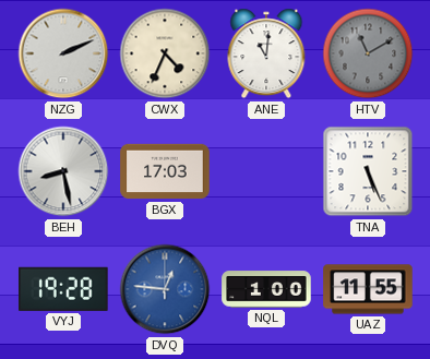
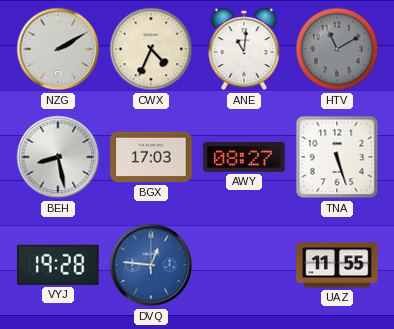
NZG: 2:11 -> 2:10 (58, 49)
AWY: none -> 08:27 (244, 158)
TNA: 5:26 -> 5:27 (337, 157)
NQL: 1:00 -> none (266, 289)
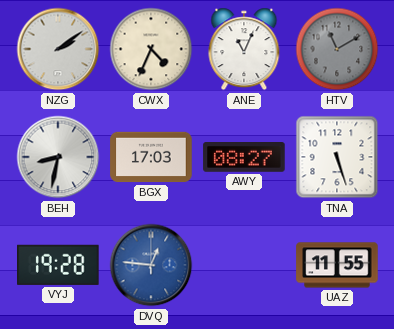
NZG: 2:10 -> 2:09 (58, 49)
ANE: 11:01 -> 11:04 (244, 49)
BEH: 8:28 -> 8:32 (58, 157)
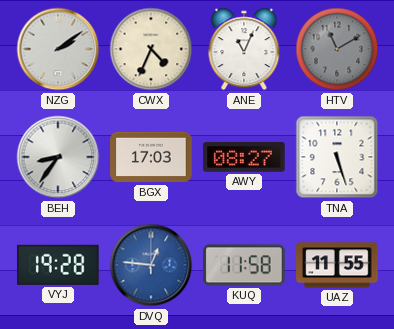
BEH: 8:32 -> 8:36 (58, 157)
KUQ: none -> 11:58 (244, 265)
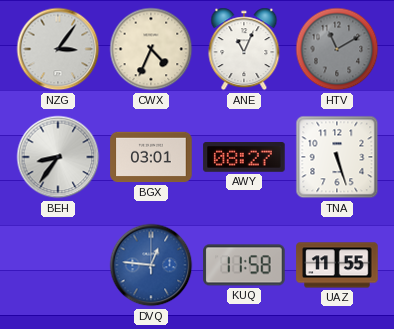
NZG: 2:09 -> 3:06 (58, 49)
BGX: 17:03 -> 03:01 (151, 157)
VYJ: 19:28 -> none (59, 265)
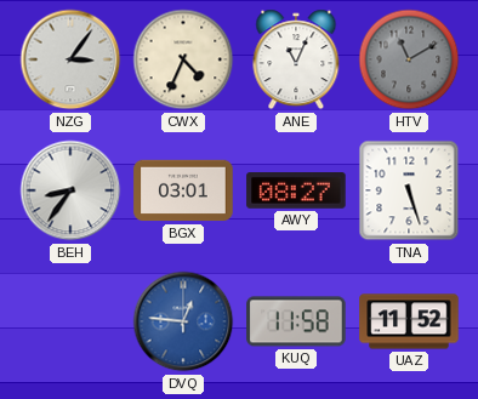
UAZ: 11:55 -> 11:52 (409, 321)
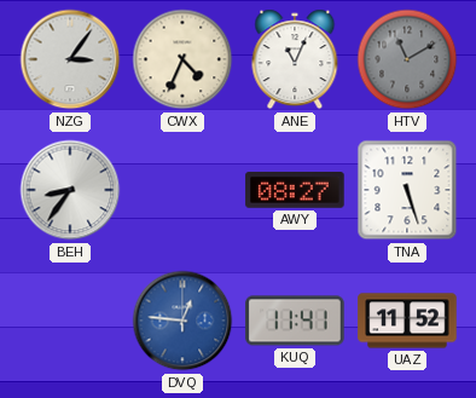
BGX: 03:01 -> none (183, 190)
KUQ: 11:58 -> 11:41 (295, 321)
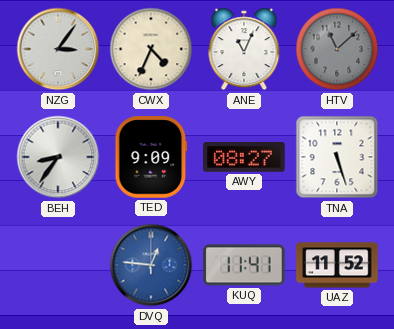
HTV: 11:10 -> 11:08 (337, 49)
TED: none -> 9:09 (151, 157)
